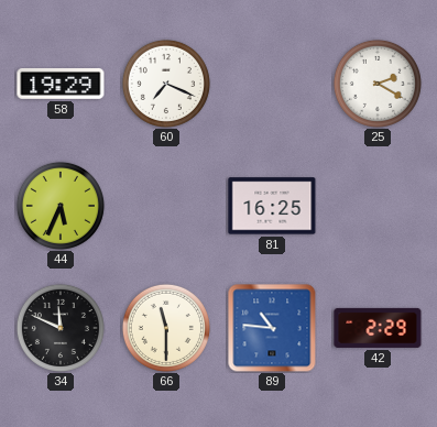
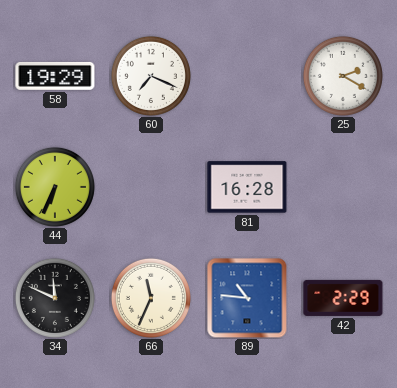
44: 5:34 -> 6:34 (55, 187)
81: 16:25 -> 16:28 (247, 187)
66: 11:30 -> 11:34 (151, 298)
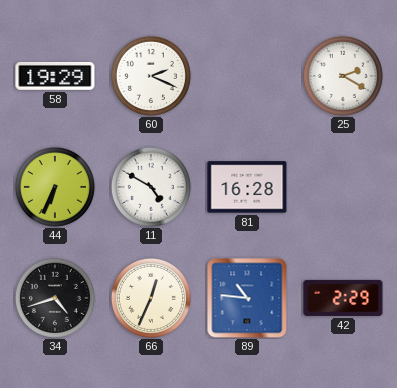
60: 7:19 -> 2:19 (151, 76)
11: none -> 4:50 (151, 187)
34: 11:49 -> 4:42 (55, 298)
66: 11:34 -> 12:34 (151, 298)
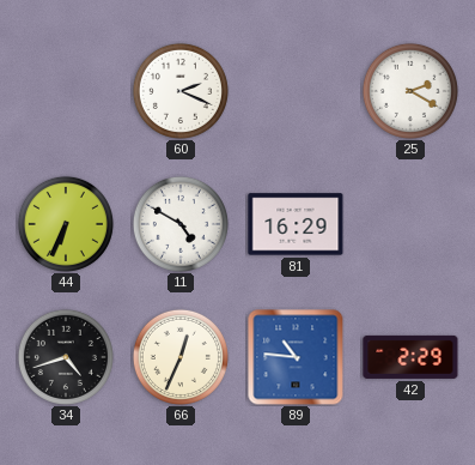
58: 19:29 -> none (55, 76)
81: 16:28 -> 16:29 (296, 224)
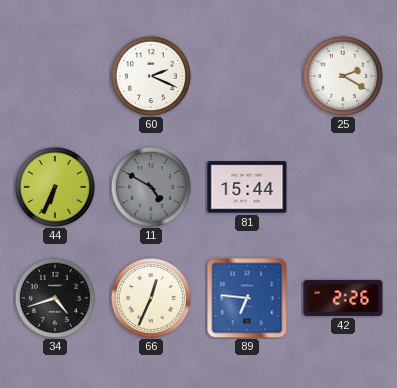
11 dial: white -> grey (151, 187)
81: 16:29 -> 15:44 (247, 187)
89: 10:46 -> 6:46 (247, 298)
42: 2:29 -> 2:26 (343, 298)
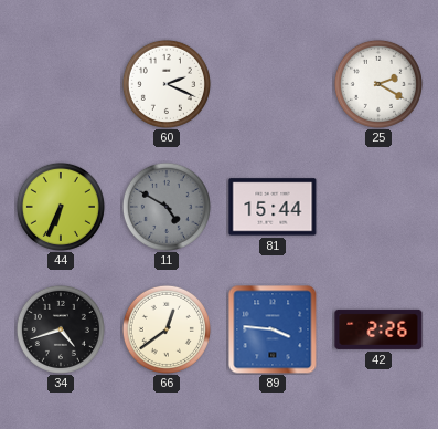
66: 12:34 -> 12:39 (167, 329)
89: 6:46 -> 3:46 (273, 329)
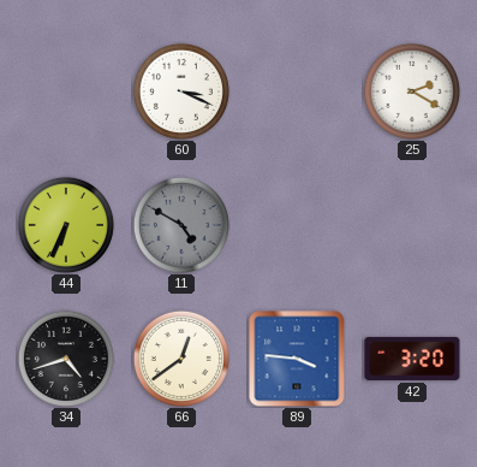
60: 2:19 -> 3:19 (181, 91)
81: 15:44 -> none (273, 207)
42: 2:26 -> 3:20 (412, 359)
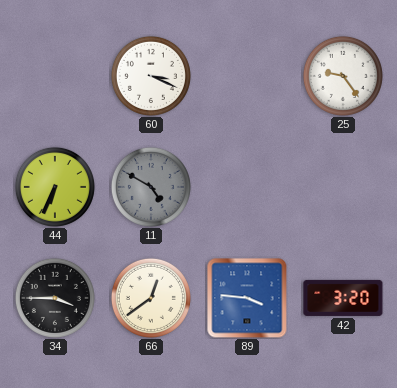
25: 2:20 -> 9:24 (343, 76)
34: 4:42 -> 3:45 (55, 298)
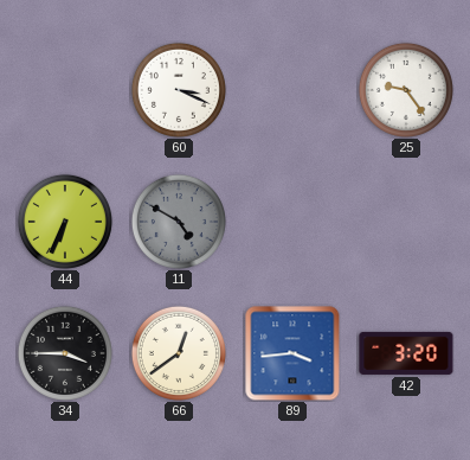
89: 3:46 -> 3:44 (292, 353)
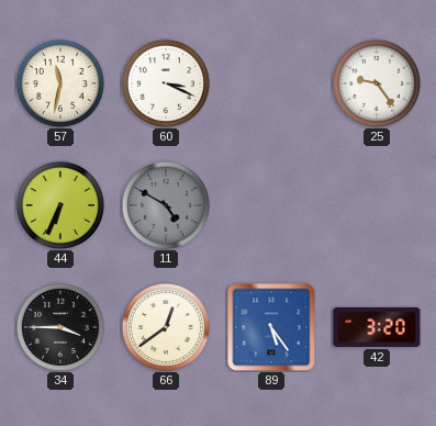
57: none -> 11:32 (60, 83)
89: 3:44 -> 5:24 (271, 327)
